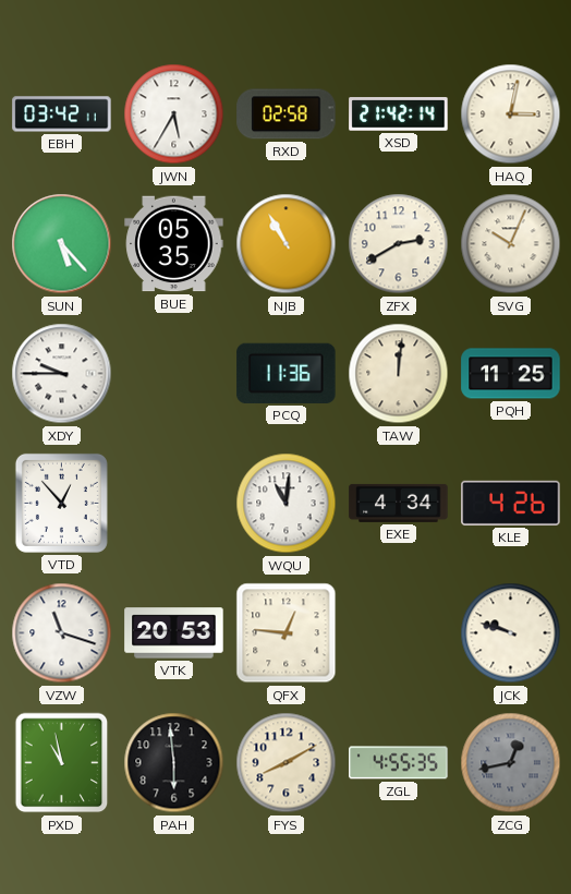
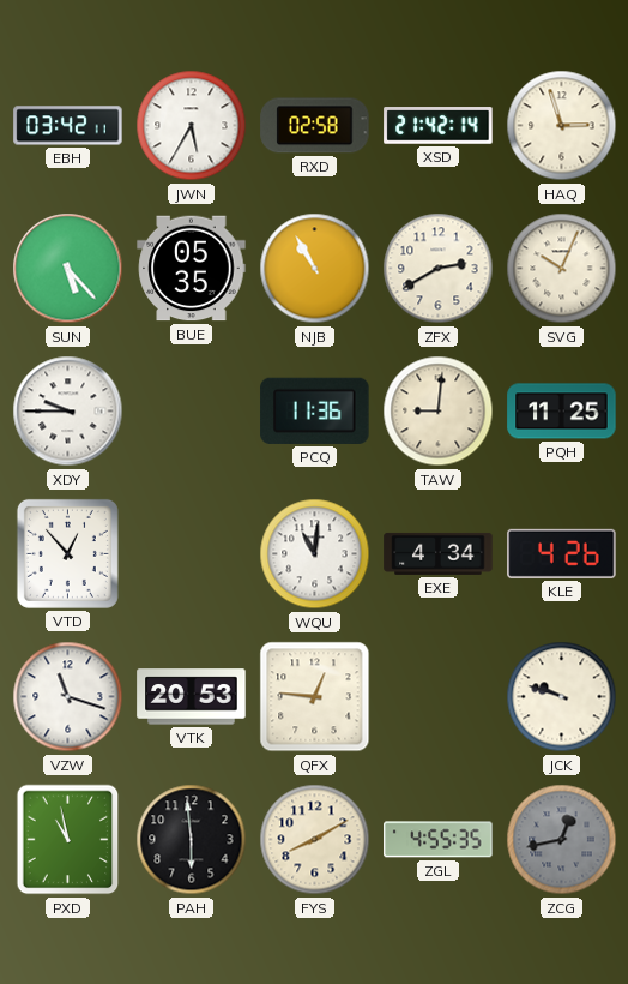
HAQ: 3:02 -> 2:57 (562, 126)
TAW: 12:01 -> 9:01 (439, 412)
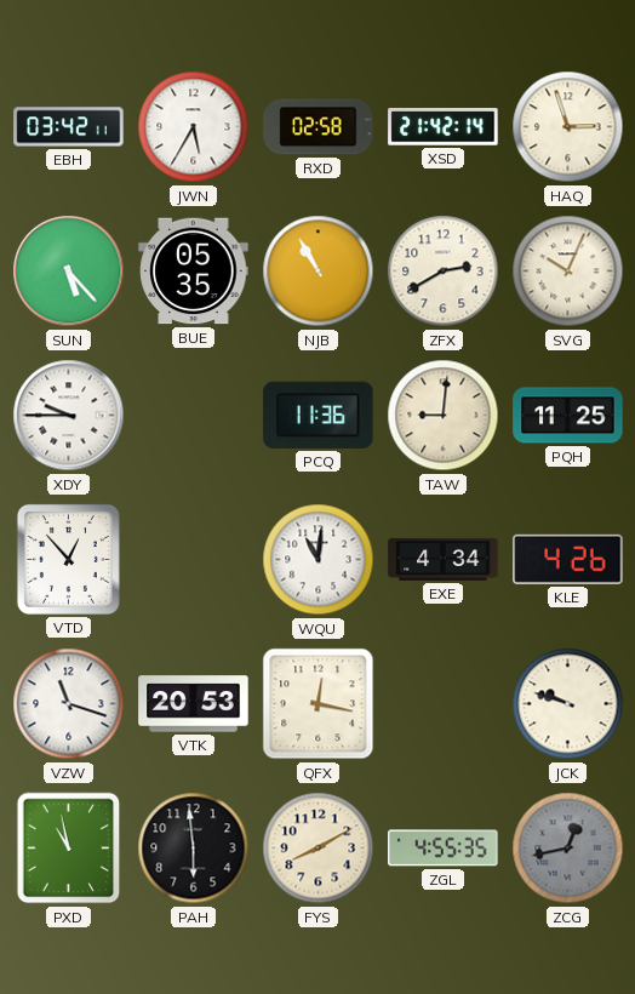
QFX: 12:46 -> 12:17 (319, 704)
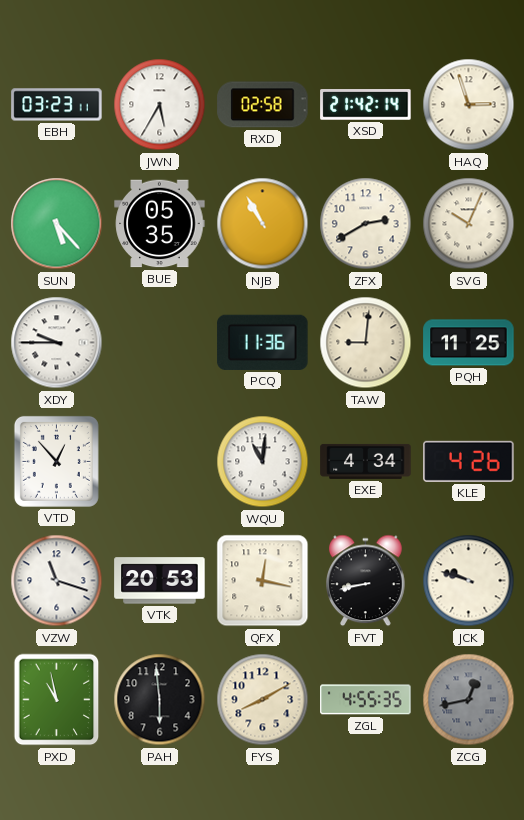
EBH: 03:42 -> 03:23 (57, 105)
FVT: none -> 8:43 (366, 581)
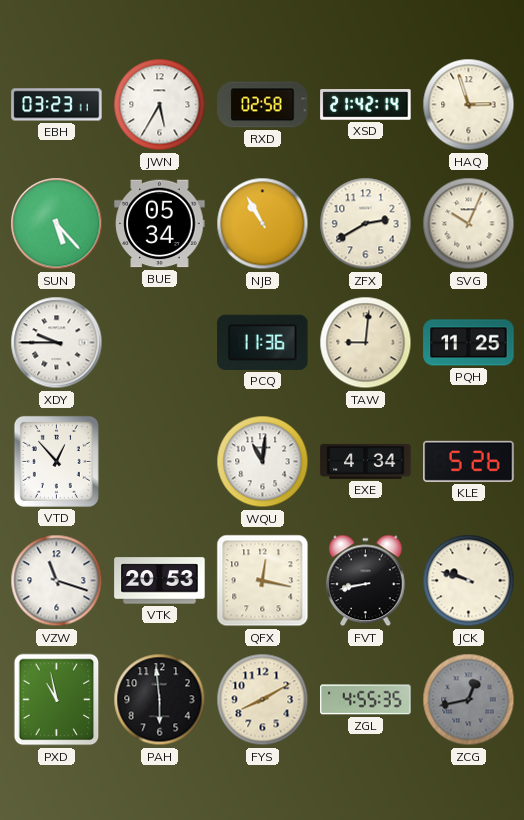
BUE: 05:35 -> 05:34 (160, 224)
KLE: 4:26 -> 5:26 (469, 461)
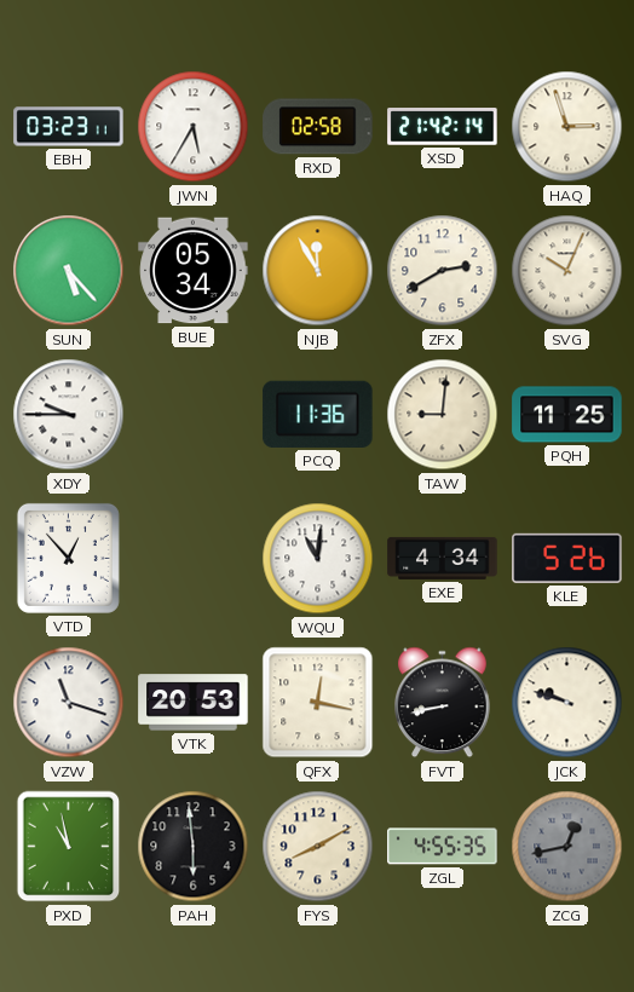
NJB: 10:55 -> 11:55 (318, 271)
